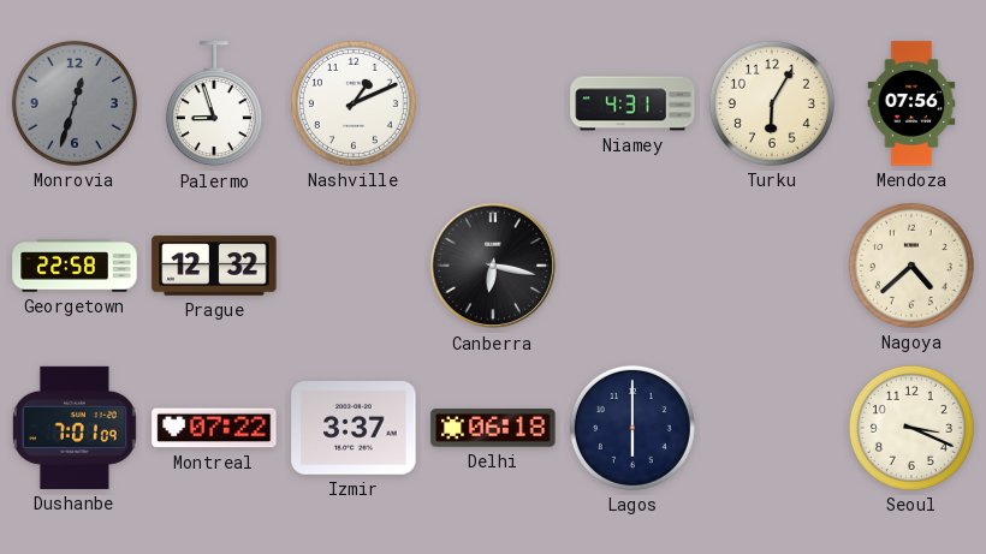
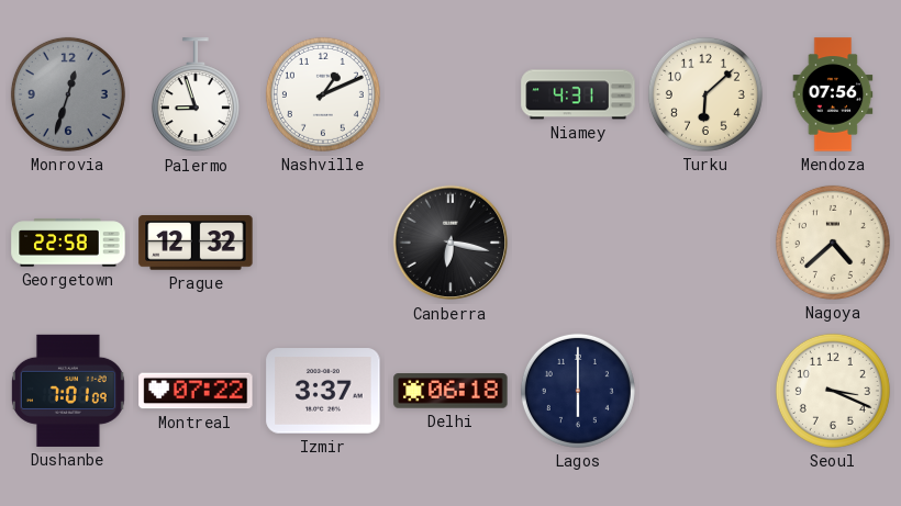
Turku: 6:05 -> 6:08 (705, 94)
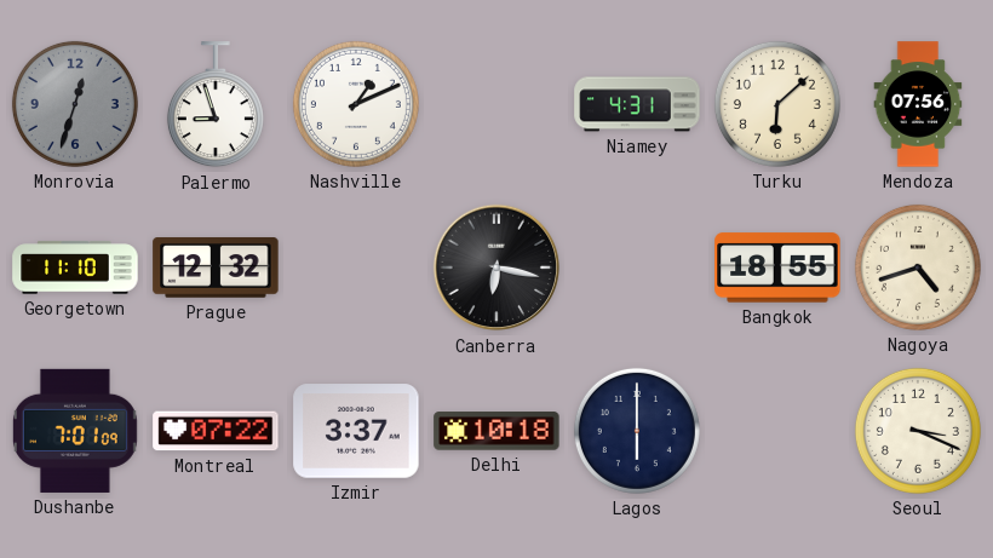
Georgetown: 22:58 -> 11:10 (75, 268)
Bangkok: none -> 18:55 (777, 268)
Nagoya: 4:38 -> 4:42 (918, 268)
Delhi: 06:18 -> 10:18 (496, 431)
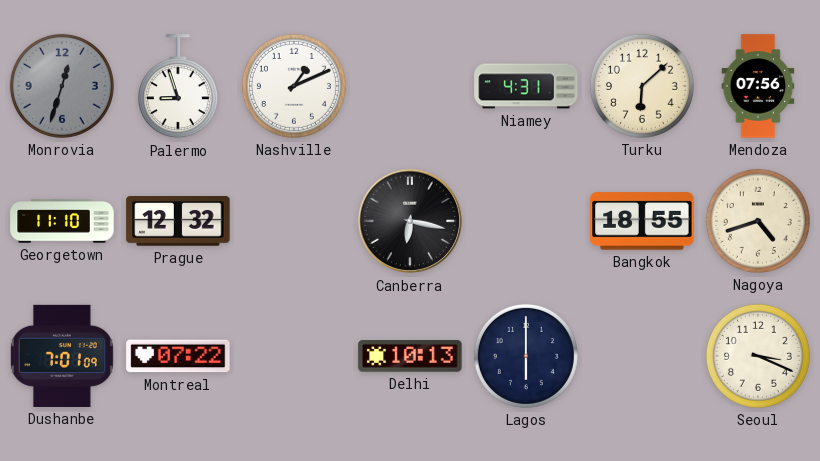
Izmir: 3:37 -> none (356, 431)
Delhi: 10:18 -> 10:13 (410, 356)
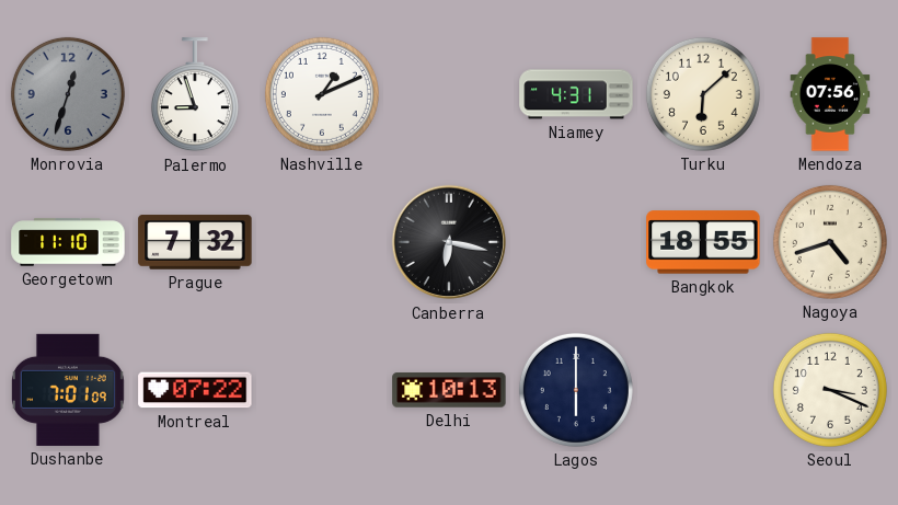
Prague: 12:32 -> 7:32 (195, 242)
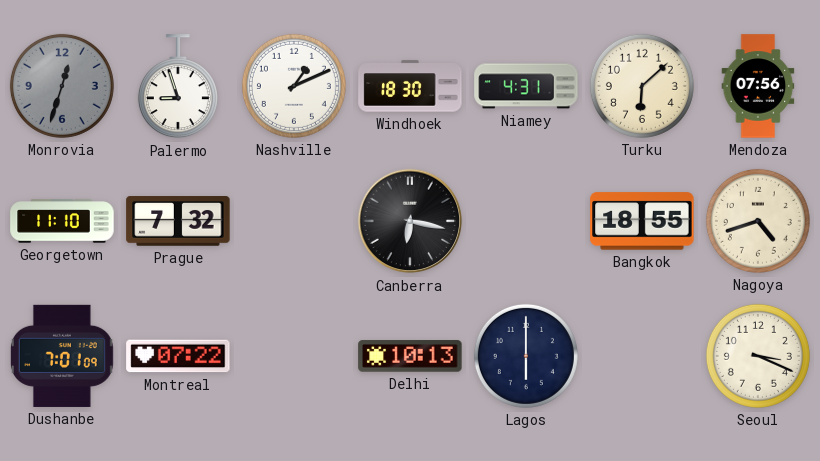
Windhoek: none -> 18:30 (410, 86)
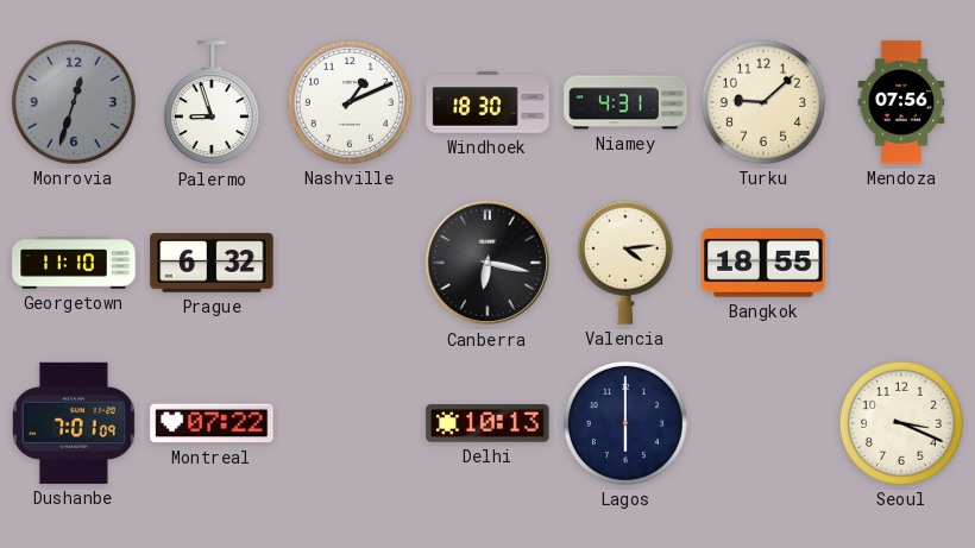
Turku: 6:08 -> 9:08 (763, 102)
Prague: 7:32 -> 6:32 (212, 263)
Valencia: none -> 4:14 (625, 263)
Nagoya: 4:42 -> none (758, 221)
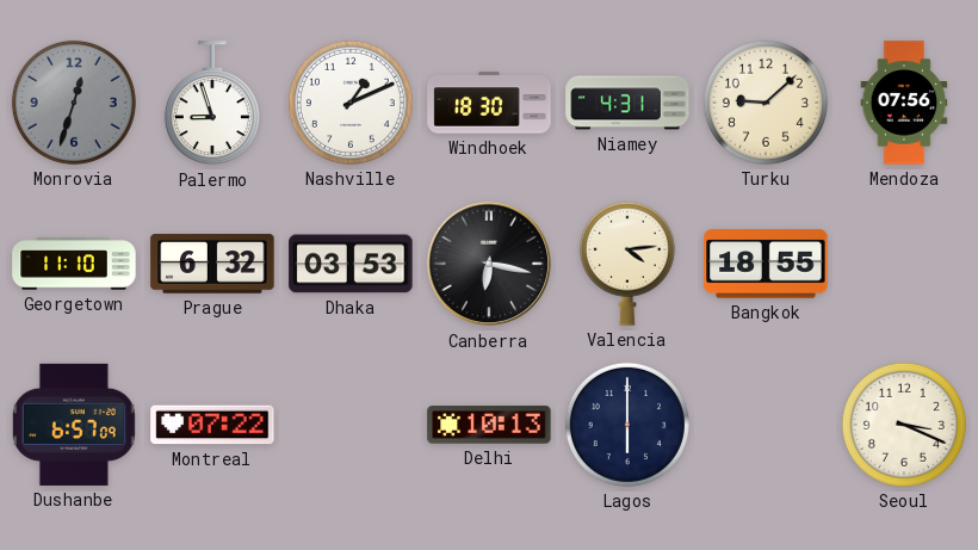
Dhaka: none -> 03:53 (351, 264)
Dushanbe: 7:01 -> 6:57 (74, 425)
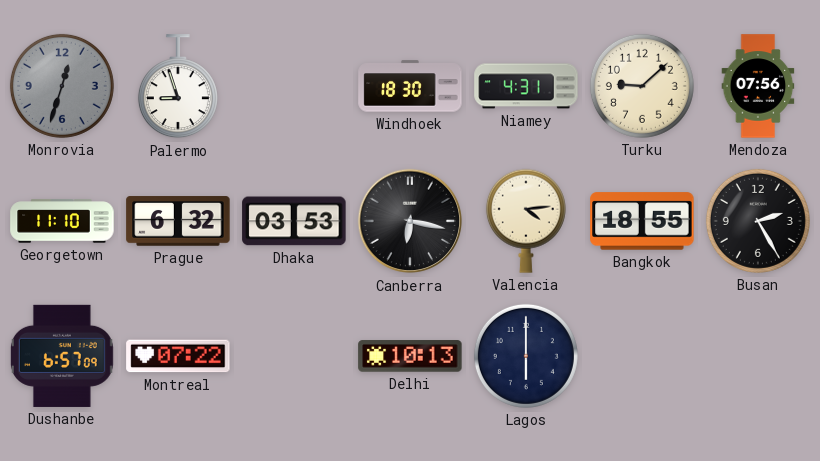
Nashville: 1:11 -> none (351, 103)
Busan: none -> 2:25 (758, 221)
Seoul: 3:19 -> none (904, 425)
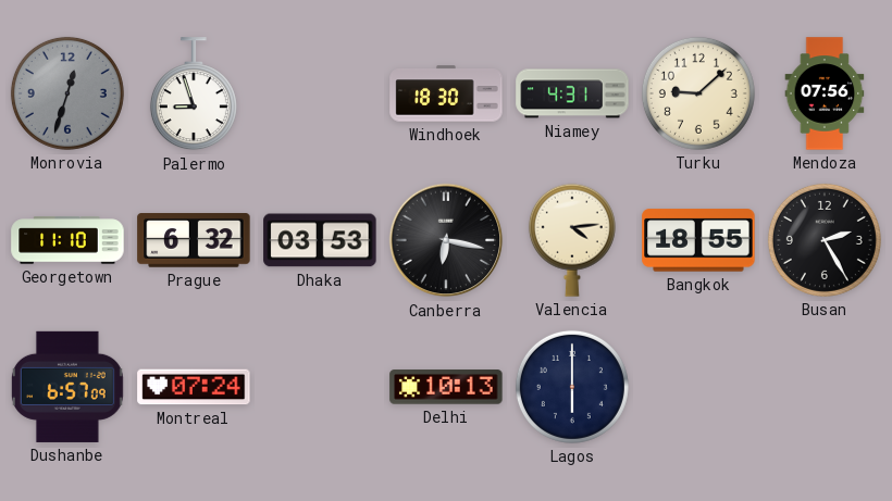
Montreal: 07:22 -> 07:24 (194, 387)
